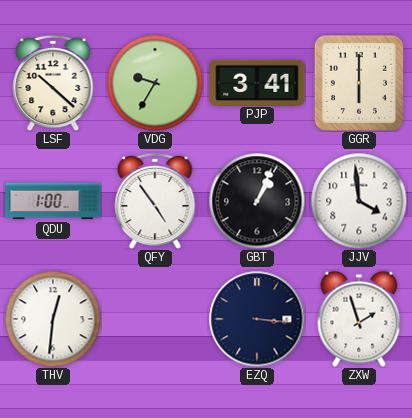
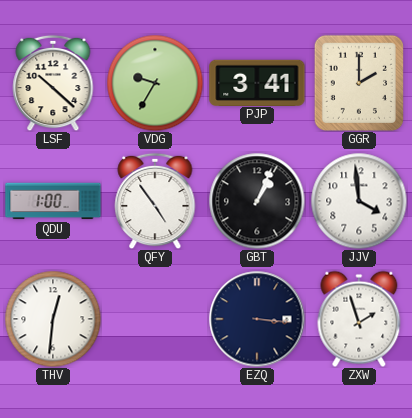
GGR: 6:00 -> 2:00 (359, 83)
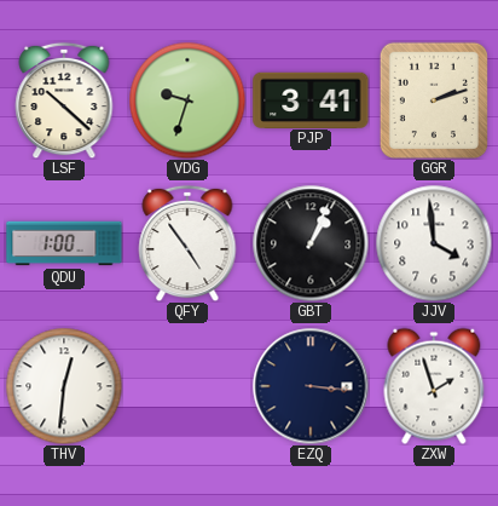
VDG: 9:35 -> 9:33 (187, 100)
GGR: 2:00 -> 2:12 (434, 100)
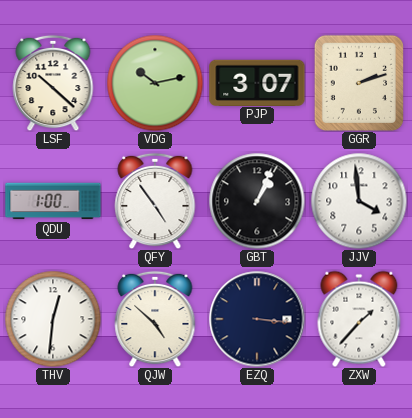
VDG: 9:33 -> 10:13 (155, 83)
PJP: 3:41 -> 3:07 (257, 82)
QJW: none -> 4:52 (155, 319)
ZXW: 1:57 -> 1:37 (359, 319)
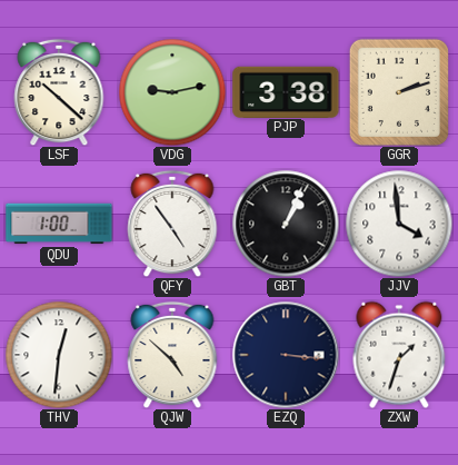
VDG: 10:13 -> 9:13 (172, 92)
PJP: 3:07 -> 3:38 (286, 91)
ZXW: 1:37 -> 1:33 (399, 355)
